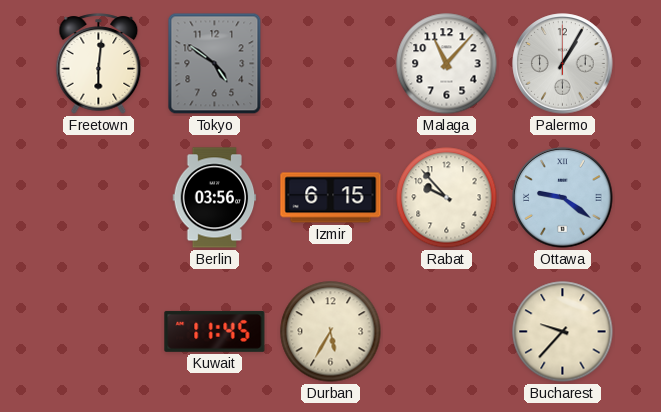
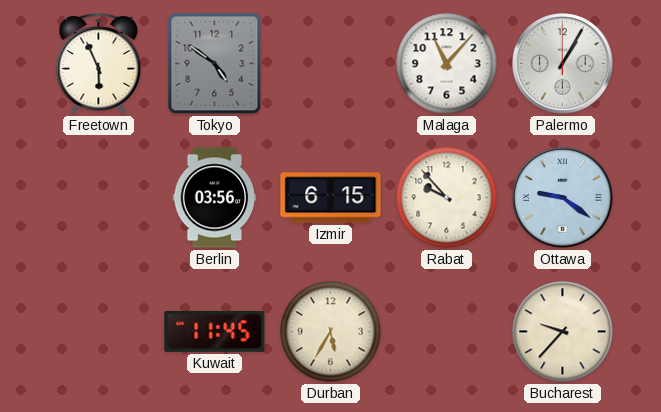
Freetown: 6:01 -> 5:56 (99, 64)
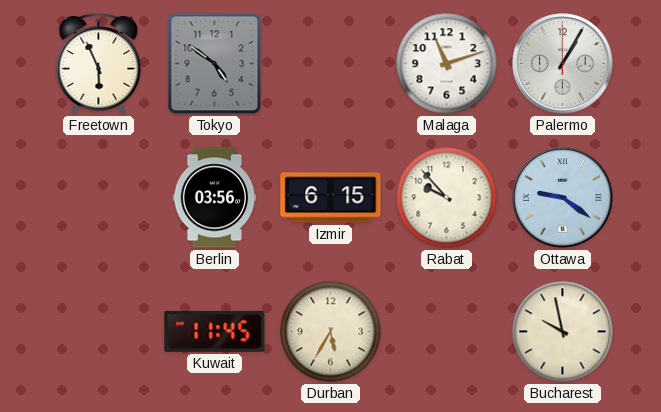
Malaga: 11:07 -> 11:12 (447, 64)
Bucharest: 9:37 -> 9:58 (563, 332)
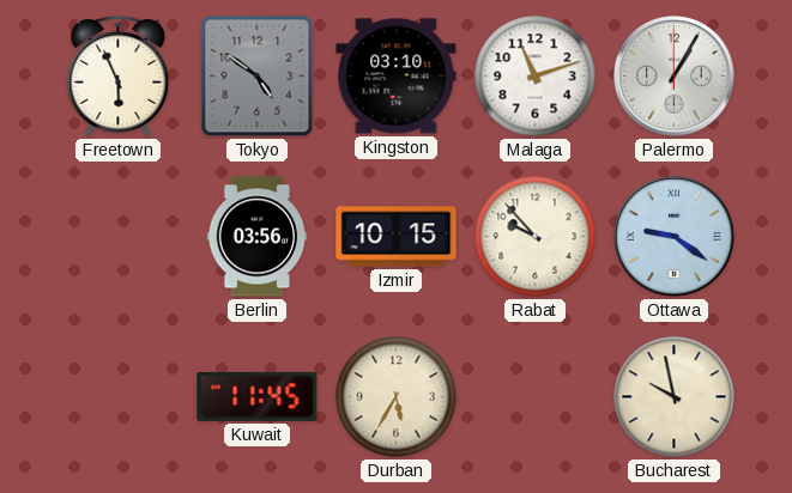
Kingston: none -> 03:10 (397, 77)
Izmir: 6:15 -> 10:15 (397, 237)
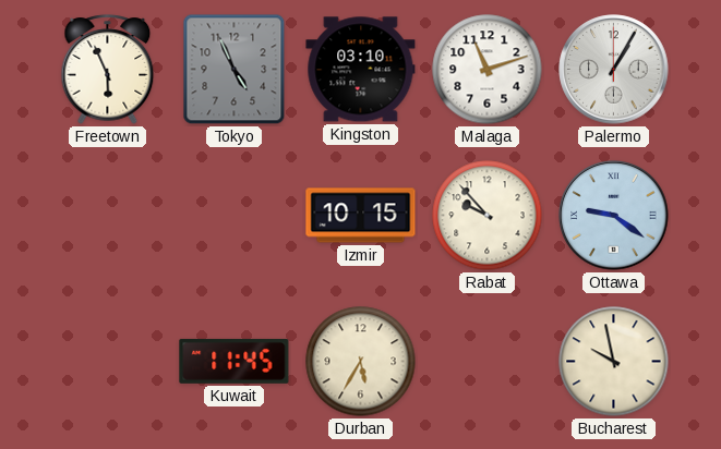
Tokyo: 4:51 -> 4:56 (235, 70)
Berlin: 03:56 -> none (258, 237)
